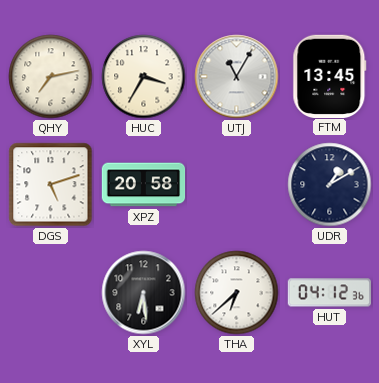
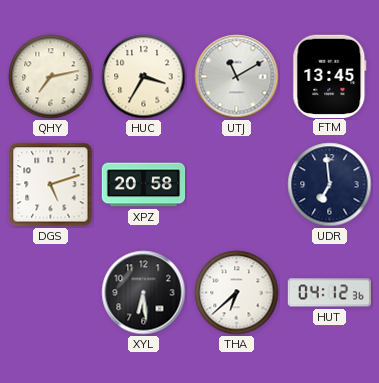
UTJ: 11:05 -> 11:10 (237, 77)
UDR: 1:10 -> 6:59 (330, 185)
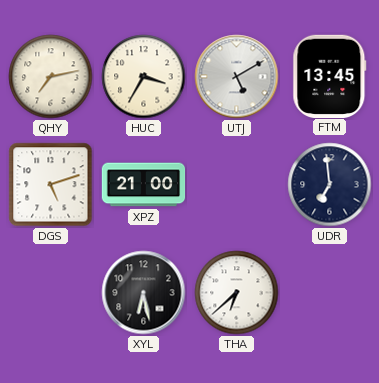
UTJ: 11:10 -> 5:10 (237, 77)
XPZ: 20:58 -> 21:00 (144, 185)
XYL: 6:29 -> 6:28 (144, 293)
HUT: 04:12 -> none (329, 293)
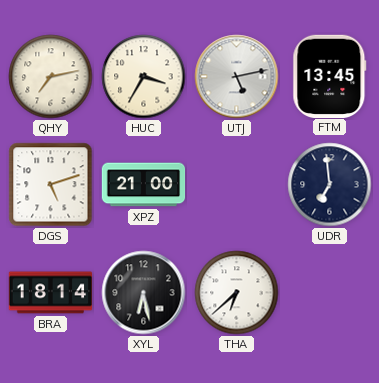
UTJ: 5:10 -> 5:13 (237, 77)
BRA: none -> 18:14 (51, 293)
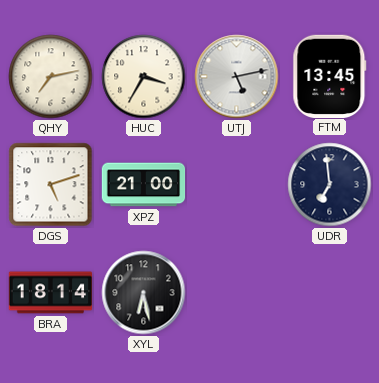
THA: 6:38 -> none (237, 293)
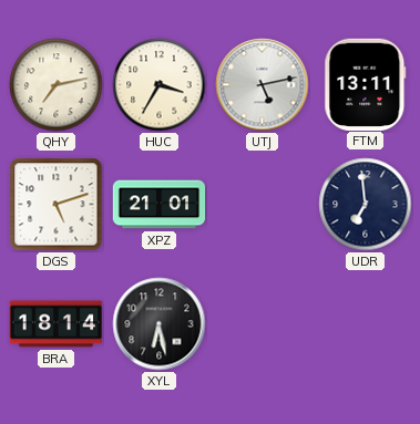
FTM: 13:45 -> 13:11 (366, 84)
XPZ: 21:00 -> 21:01 (160, 205)
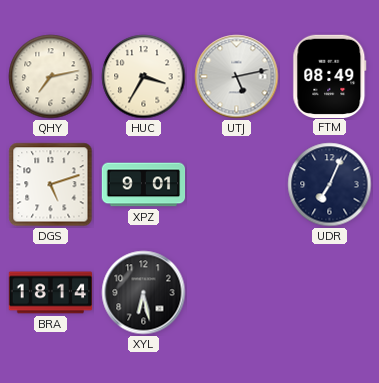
FTM: 13:11 -> 08:49 (330, 76)
XPZ: 21:01 -> 9:01 (144, 185)
UDR: 6:59 -> 7:04 (330, 185)
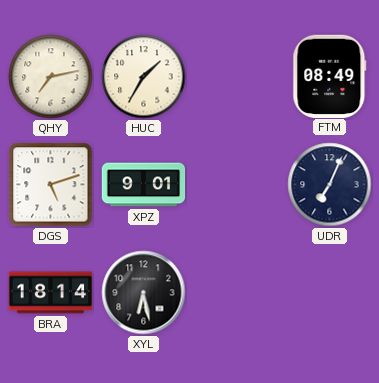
HUC: 3:35 -> 1:35 (144, 77)
UTJ: 5:13 -> none (237, 77)
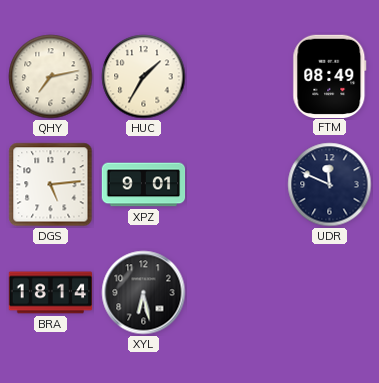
DGS: 5:12 -> 5:14 (51, 185)
UDR: 7:04 -> 11:49 (330, 185)
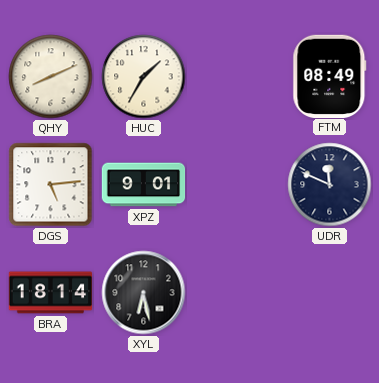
QHY: 7:13 -> 8:11 (51, 77)
